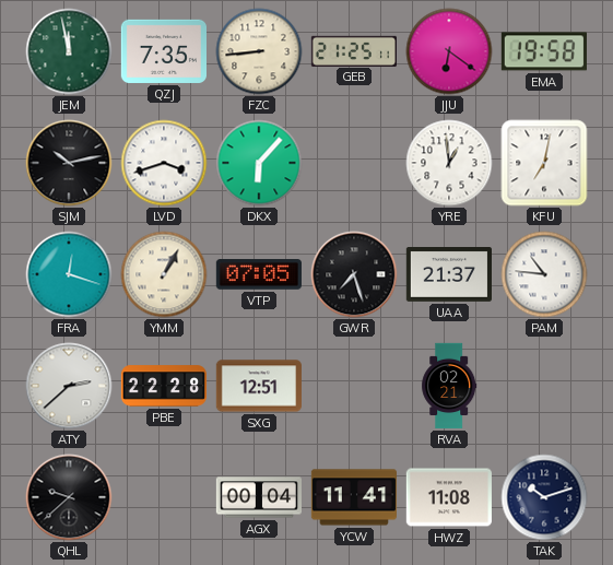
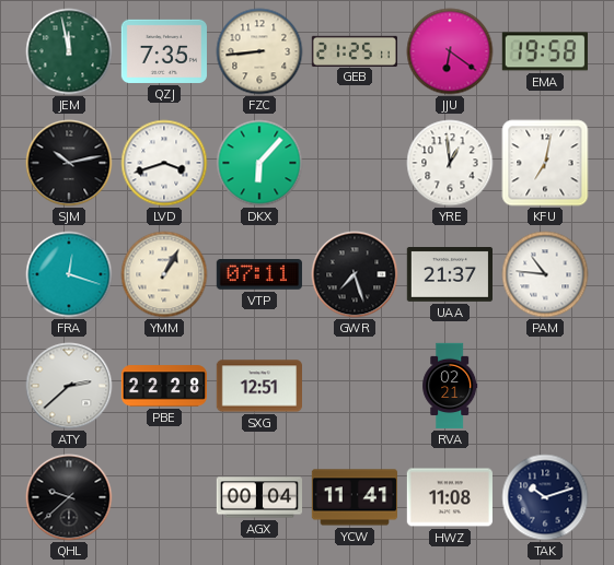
VTP: 07:05 -> 07:11 (259, 274)
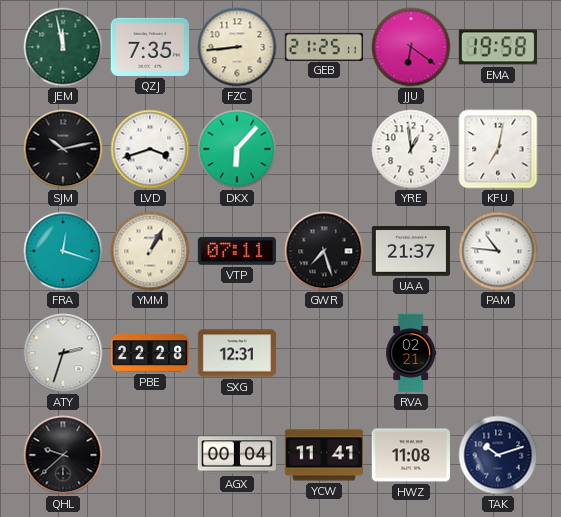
ATY: 2:38 -> 2:33 (63, 353)
SXG: 12:51 -> 12:31 (236, 353)
